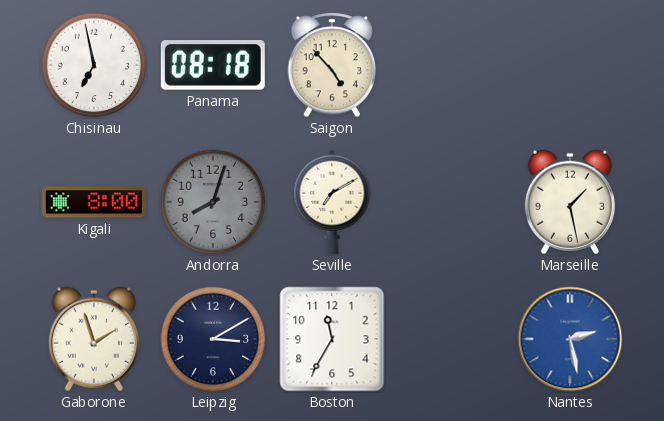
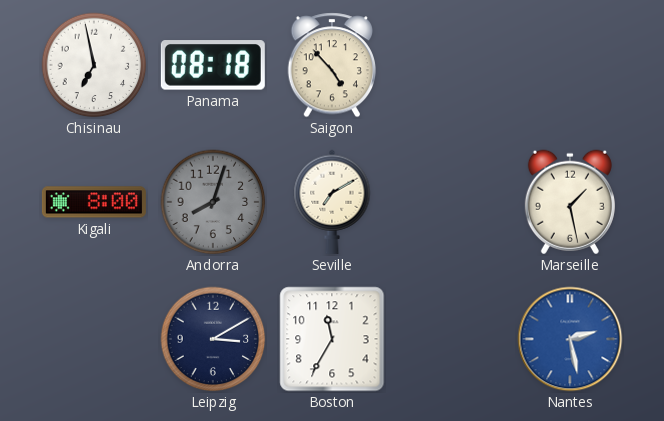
Gaborone: 1:57 -> none (94, 339)
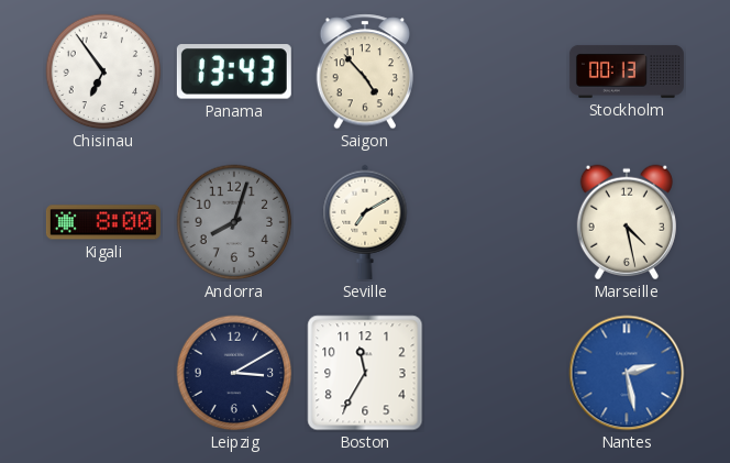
Chisinau: 6:58 -> 6:54 (103, 71)
Panama: 08:18 -> 13:43 (234, 71)
Stockholm: none -> 00:13 (627, 71)
Marseille: 1:28 -> 4:28 (627, 222)
